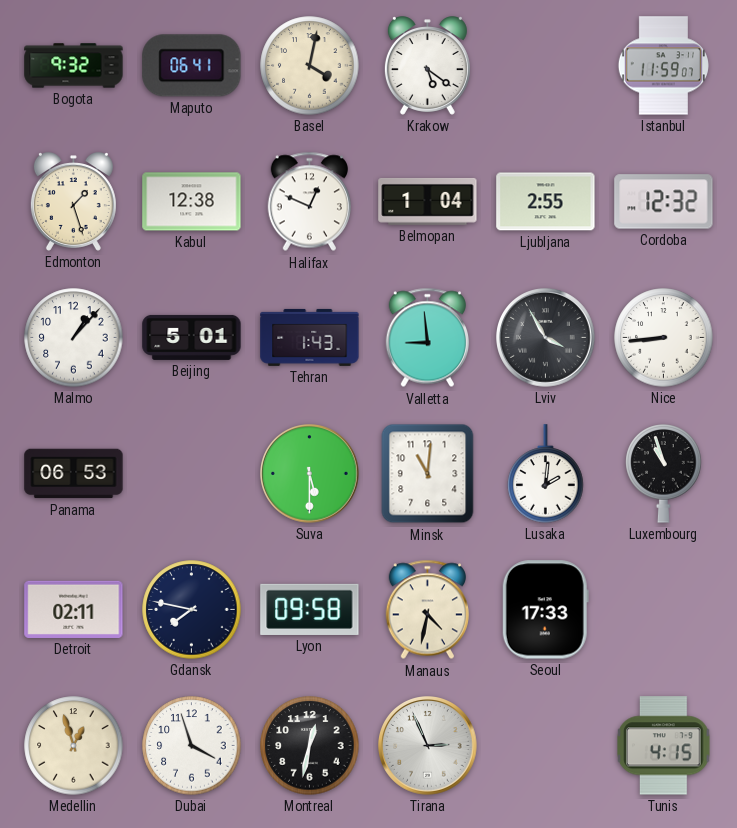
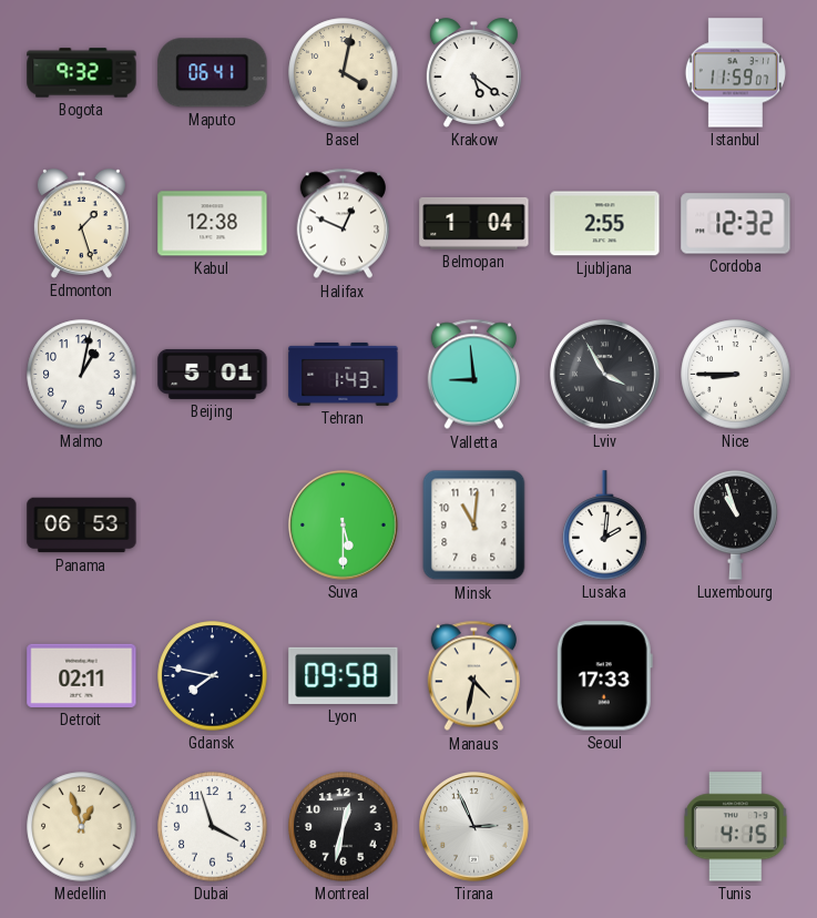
Malmo: 1:07 -> 1:02 (82, 375)
Nice: 8:44 -> 8:45 (736, 375)
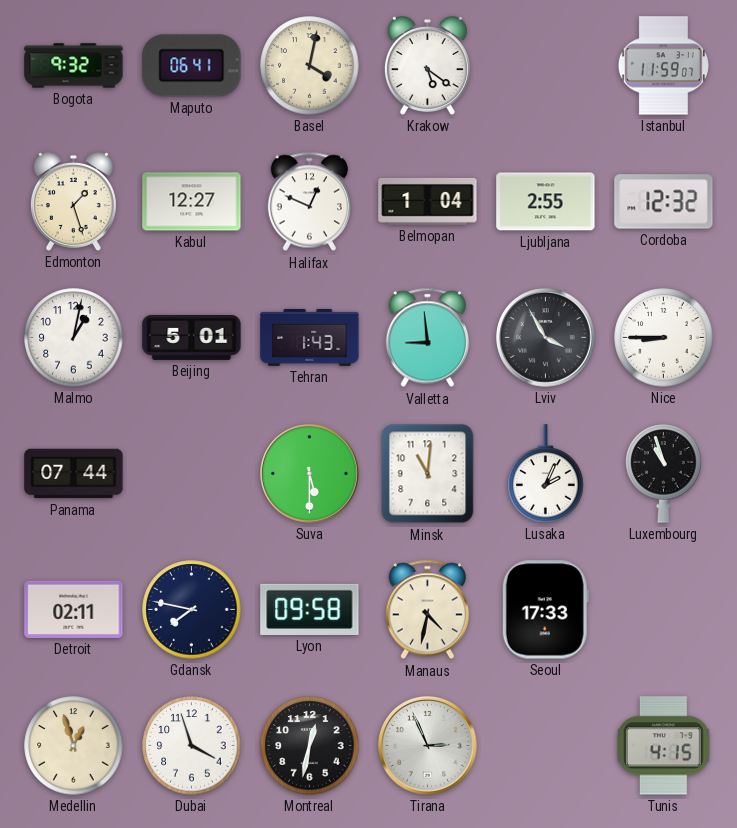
Kabul: 12:38 -> 12:27 (192, 202)
Panama: 06:53 -> 07:44 (74, 474)
Lusaka: 2:01 -> 2:04 (546, 474)
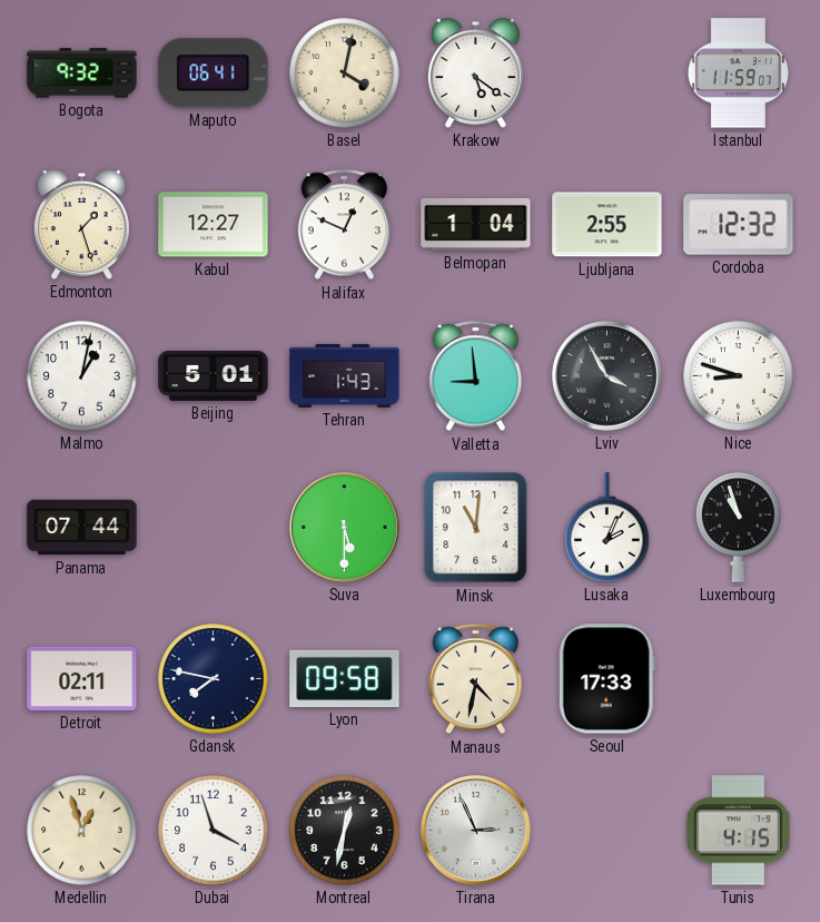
Nice: 8:45 -> 8:48 (739, 376)
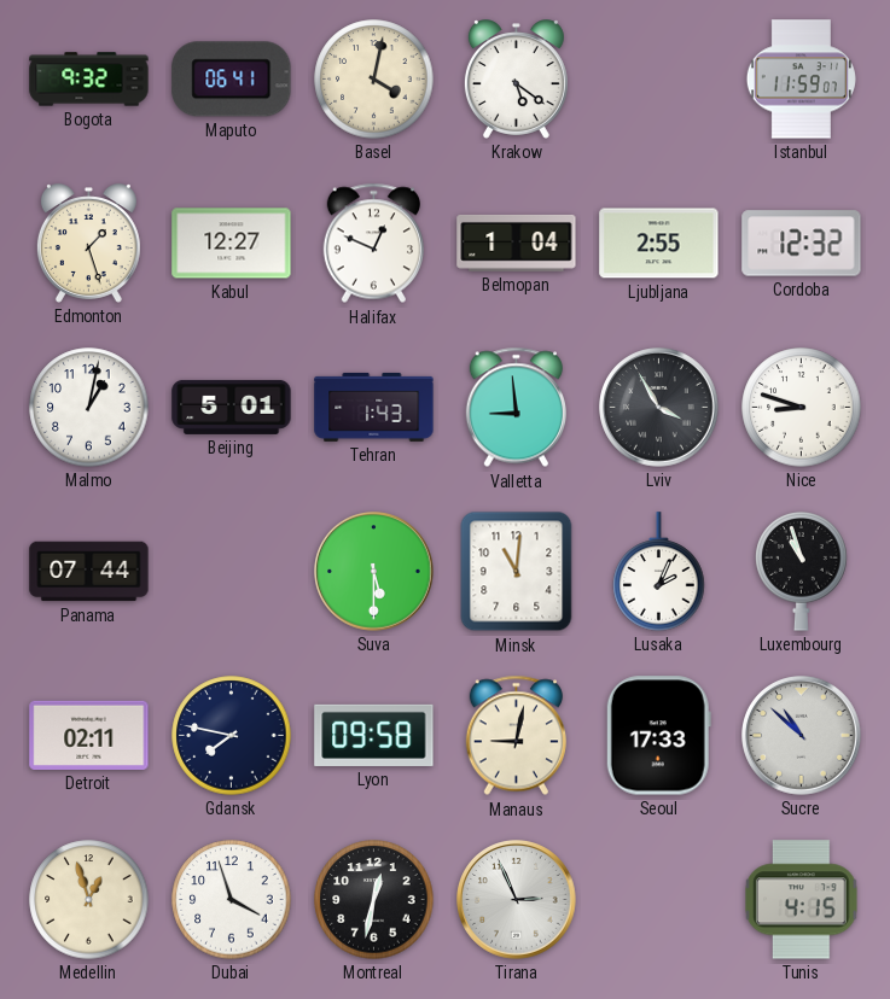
Manaus: 4:32 -> 9:02 (516, 736)
Sucre: none -> 10:52 (802, 736)
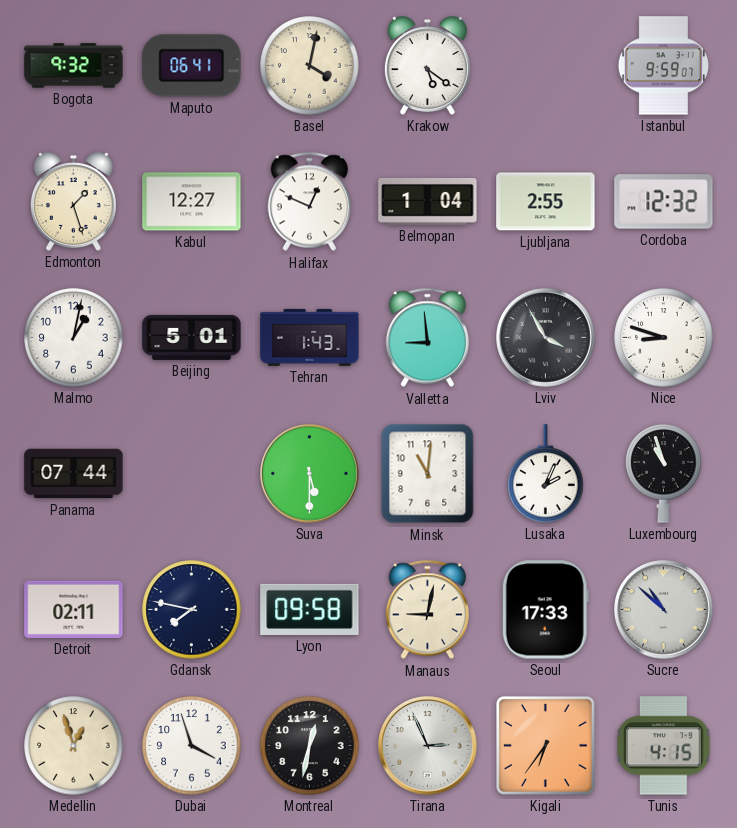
Istanbul: 11:59 -> 9:59 (663, 66)
Kigali: none -> 6:36 (545, 745)
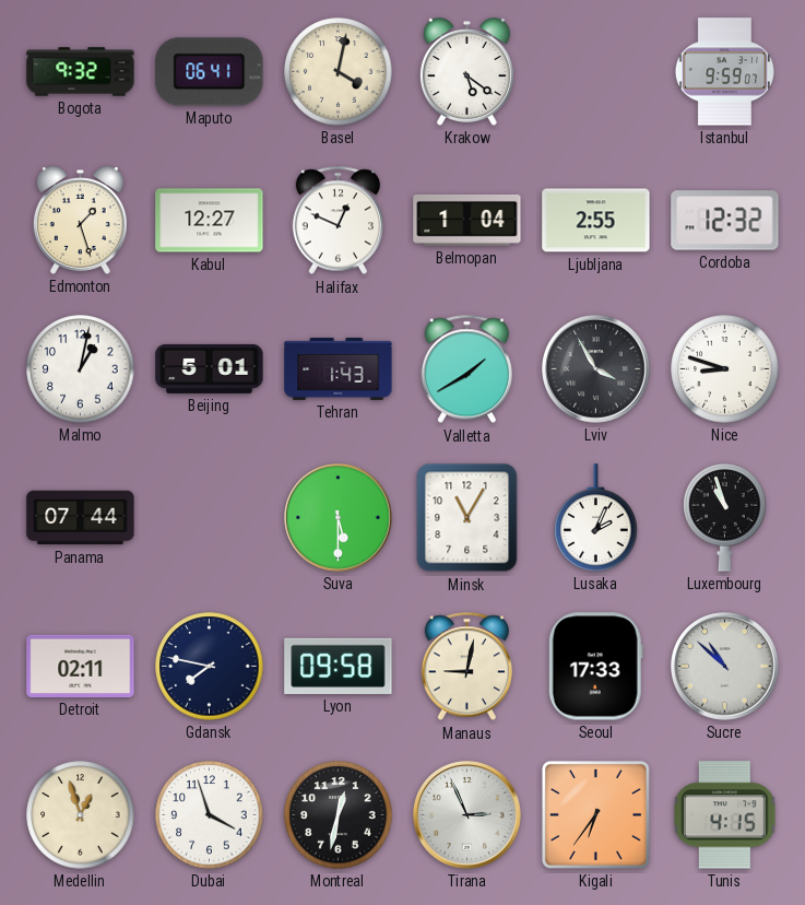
Valletta: 8:59 -> 1:40 (466, 369)
Minsk: 11:01 -> 11:05 (467, 518)
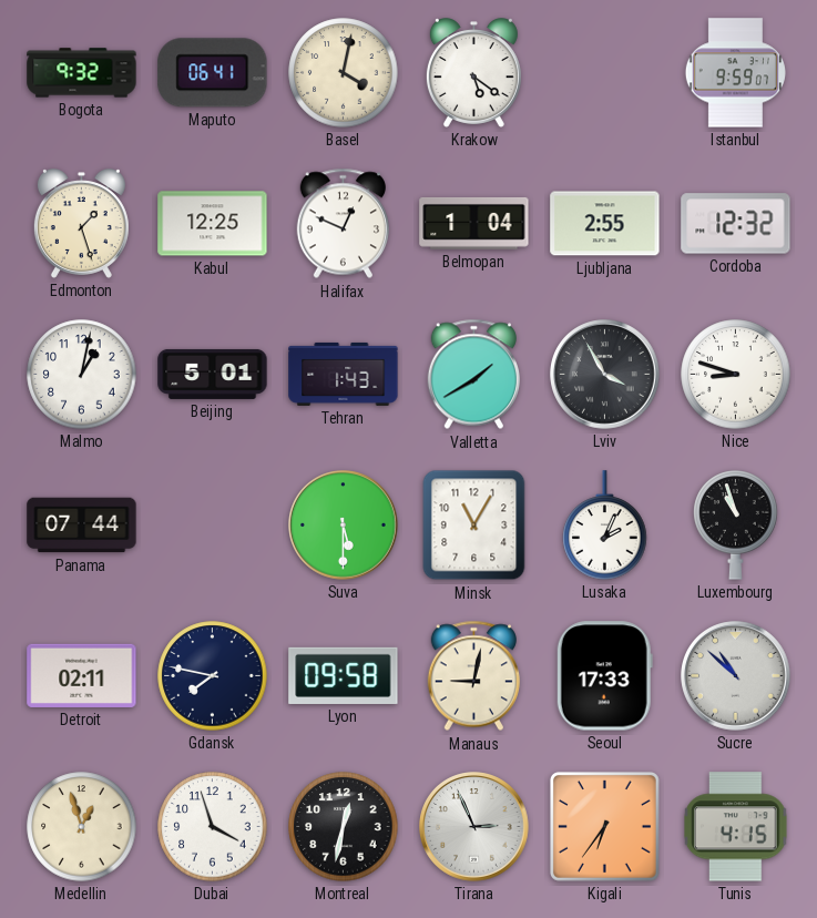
Kabul: 12:27 -> 12:25 (213, 224)
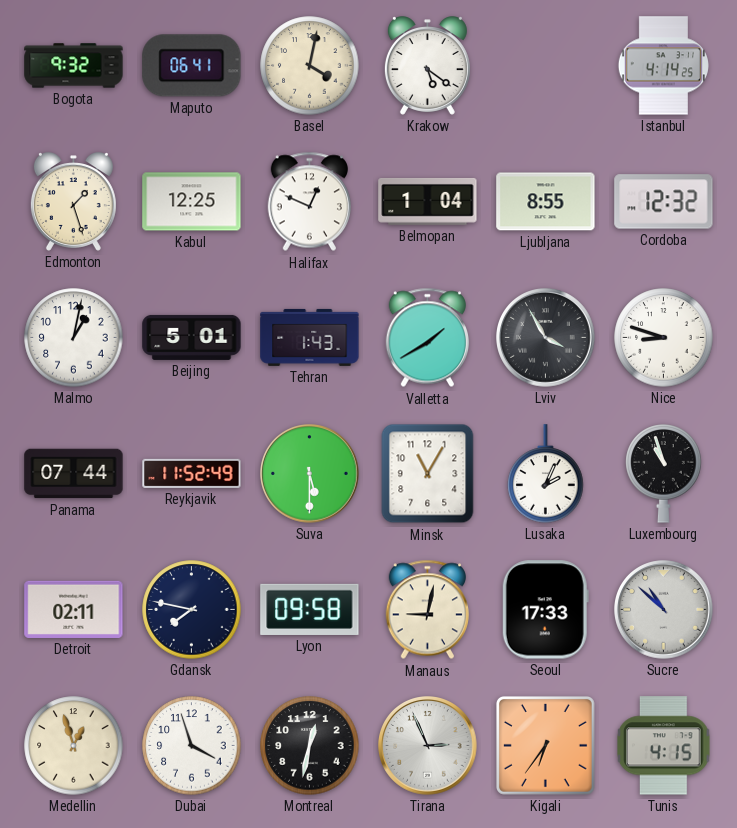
Istanbul: 9:59 -> 4:14 (663, 66)
Ljubljana: 2:55 -> 8:55 (546, 202)
Reykjavik: none -> 11:52 (192, 473)
